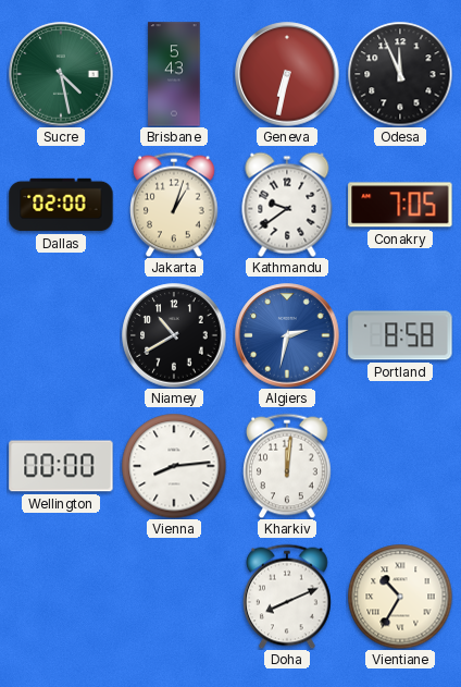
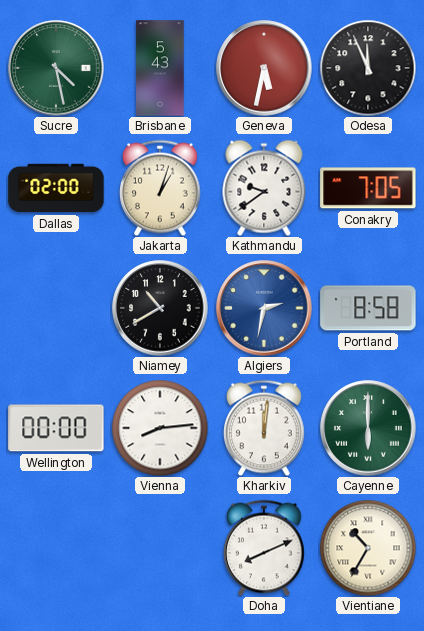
Geneva: 6:32 -> 5:32 (264, 68)
Cayenne: none -> 6:00 (368, 428)
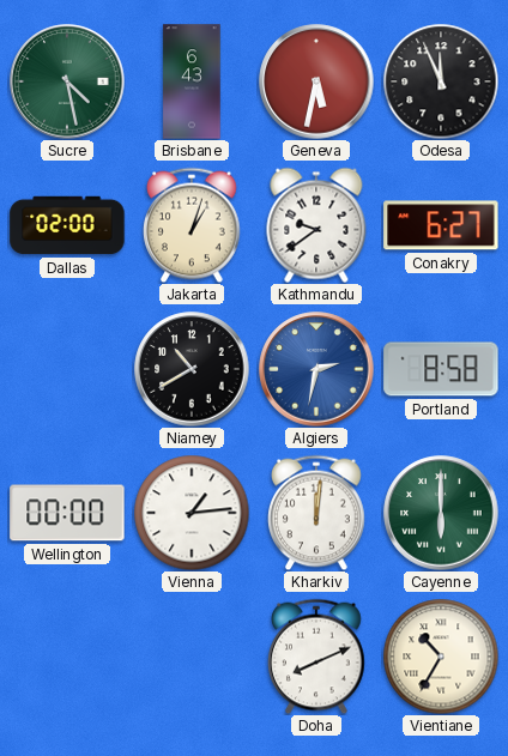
Brisbane: 5:43 -> 6:43 (192, 81)
Conakry: 7:05 -> 6:27 (441, 225)
Vienna: 8:14 -> 1:14 (192, 513)
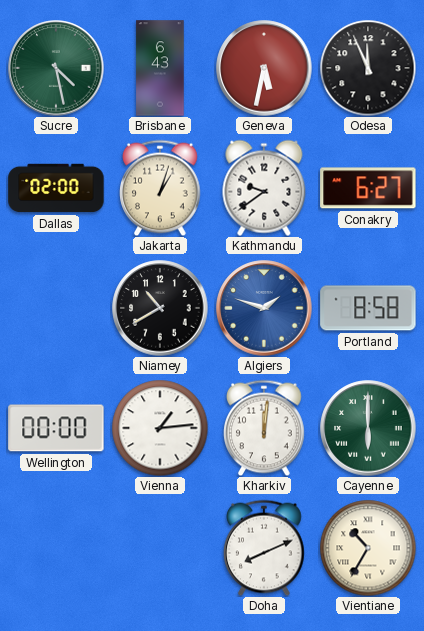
Algiers: 2:32 -> 1:48 (264, 308)
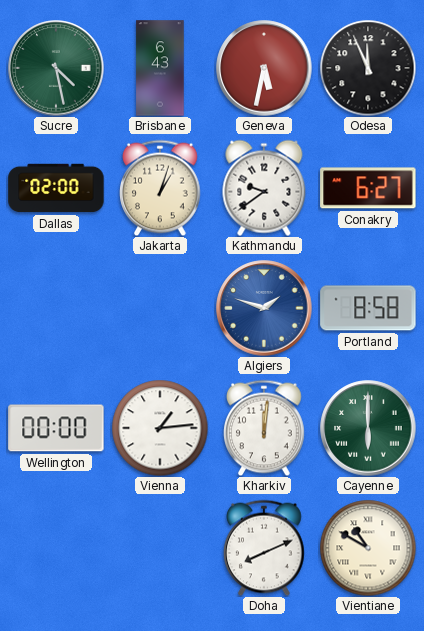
Niamey: 10:40 -> none (160, 308)
Vientiane: 10:35 -> 10:50 (368, 548)
